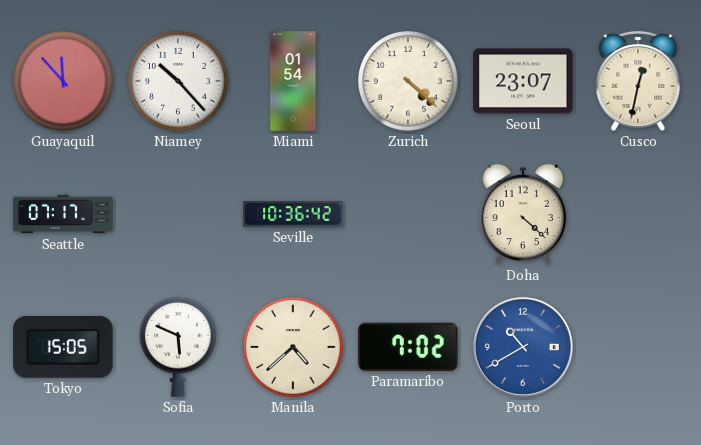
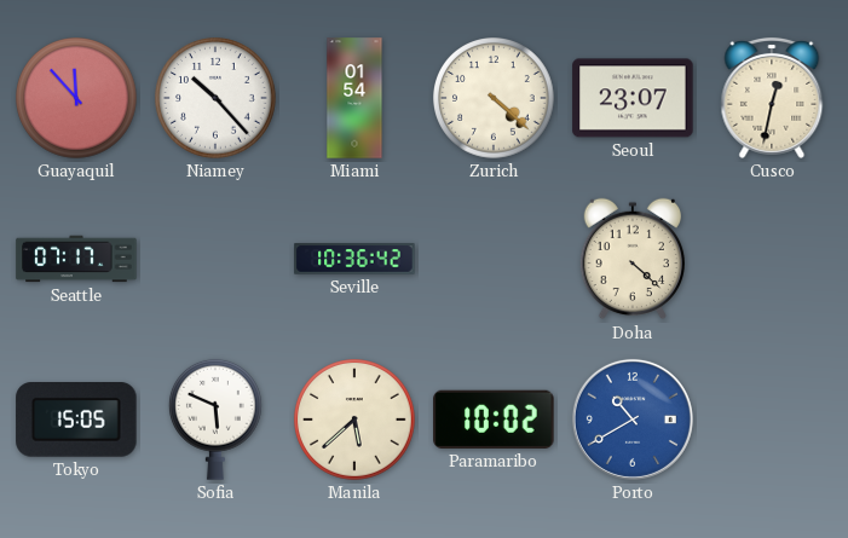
Manila: 4:38 -> 5:38 (356, 421)
Paramaribo: 7:02 -> 10:02 (494, 420)
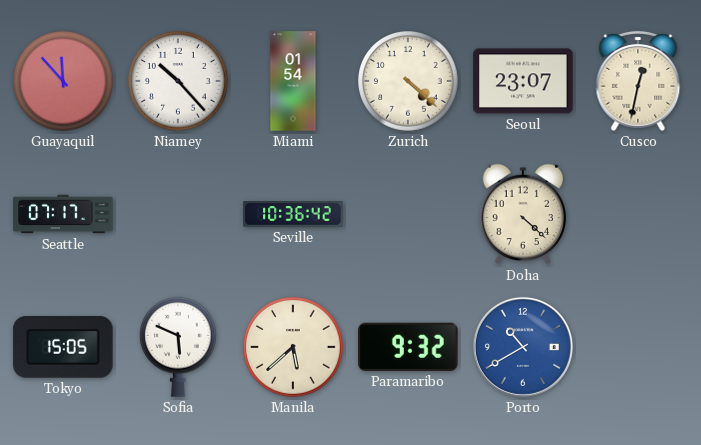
Paramaribo: 10:02 -> 9:32 (408, 347)
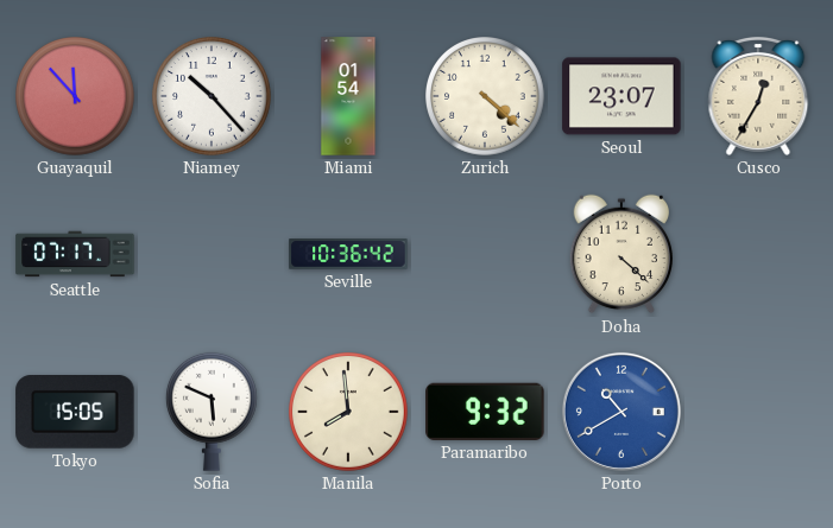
Cusco: 12:32 -> 12:35 (758, 96)
Manila: 5:38 -> 7:59 (349, 413)
